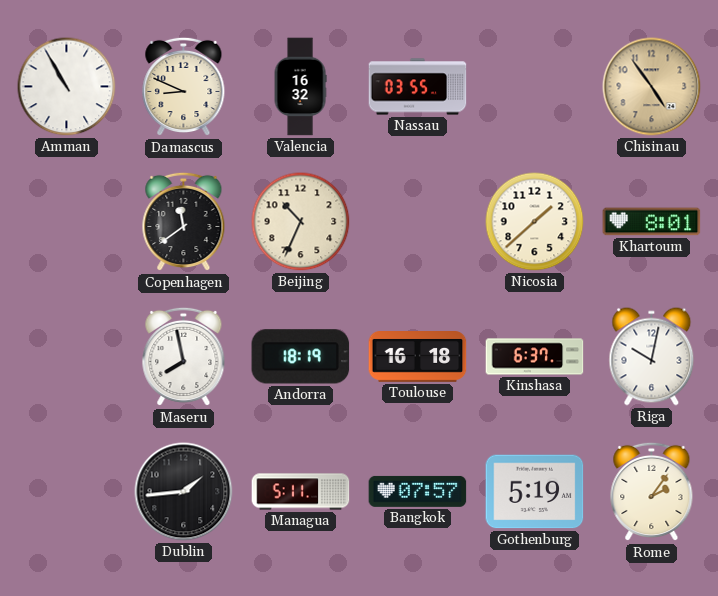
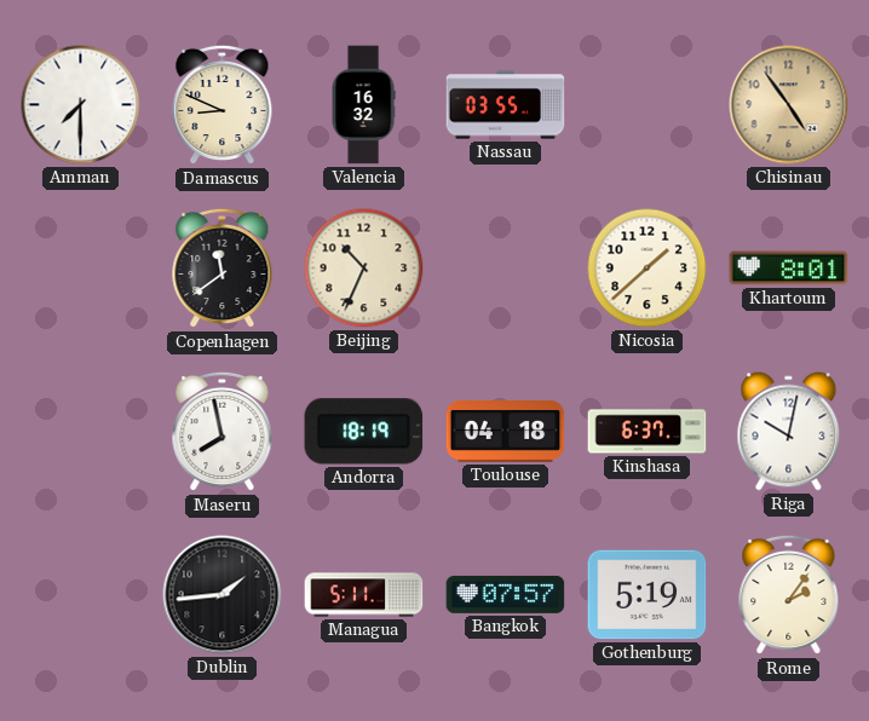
Amman: 10:55 -> 7:30 (81, 105)
Toulouse: 16:18 -> 04:18 (506, 432)
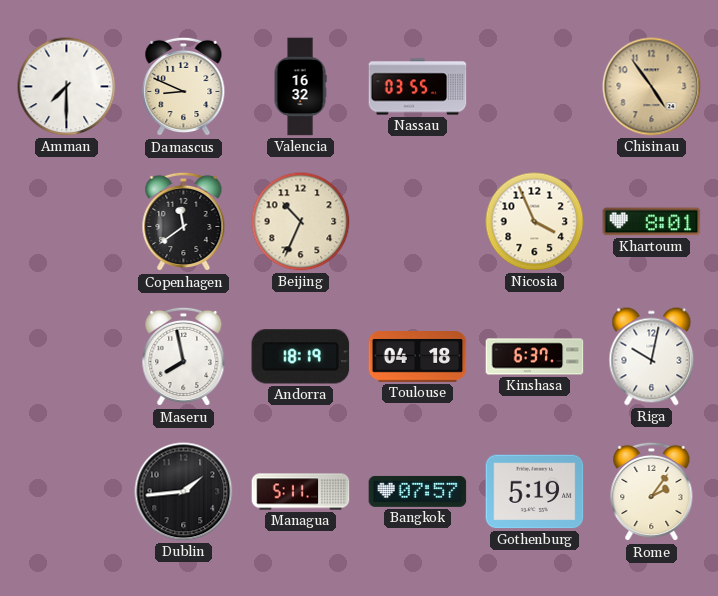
Nicosia: 1:38 -> 3:56 (535, 222)
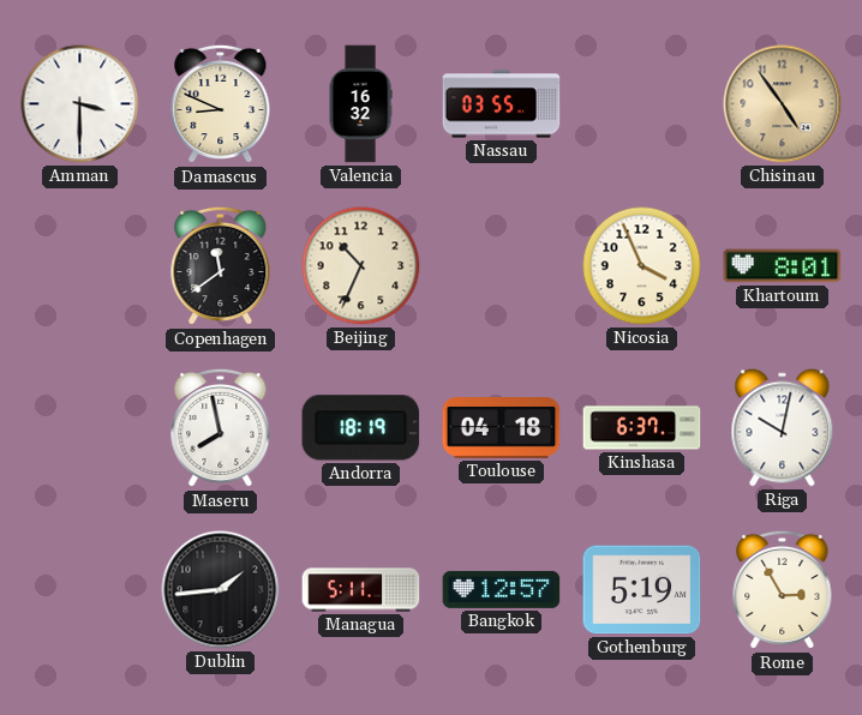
Amman: 7:30 -> 3:30 (80, 104)
Bangkok: 07:57 -> 12:57 (502, 589)
Rome: 2:06 -> 2:55 (783, 590)
